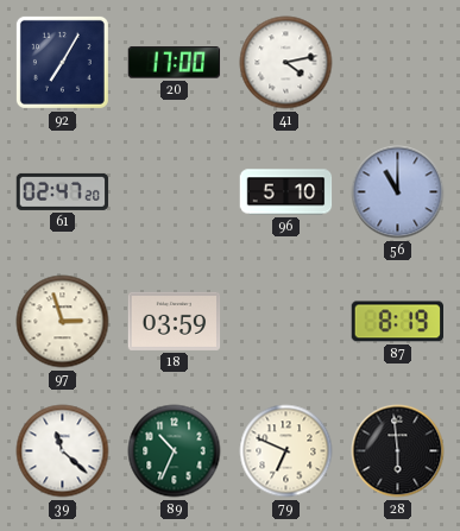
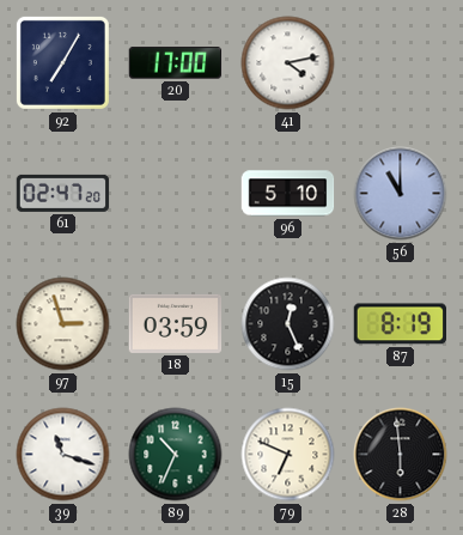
15: none -> 12:26 (288, 324)
39: 11:22 -> 11:18 (63, 455)
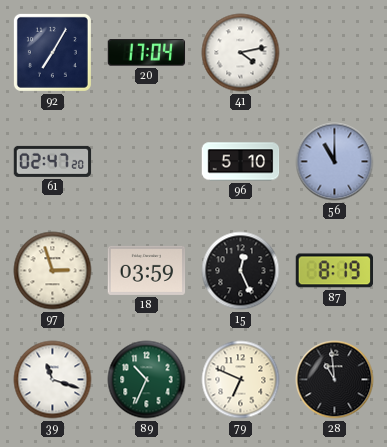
20: 17:00 -> 17:04 (147, 53)
28: 5:59 -> 10:59 (335, 380)
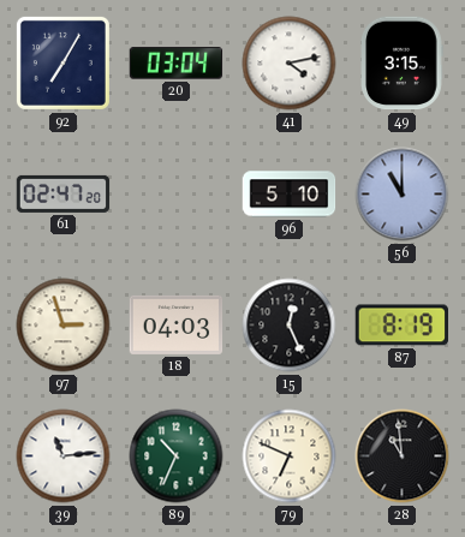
20: 17:04 -> 03:04 (177, 64)
49: none -> 3:15 (403, 64)
18: 03:59 -> 04:03 (177, 324)
39: 11:18 -> 11:14 (64, 457)
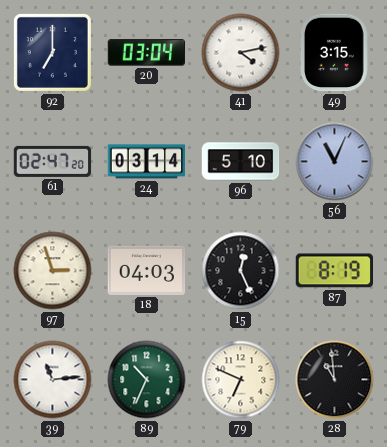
92: 7:05 -> 7:00 (52, 52)
24: none -> 03:14 (147, 162)
56: 11:00 -> 11:04 (335, 162)
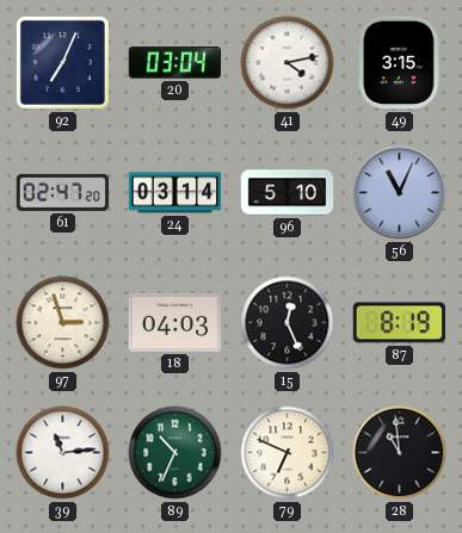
92: 7:00 -> 7:04 (62, 62)
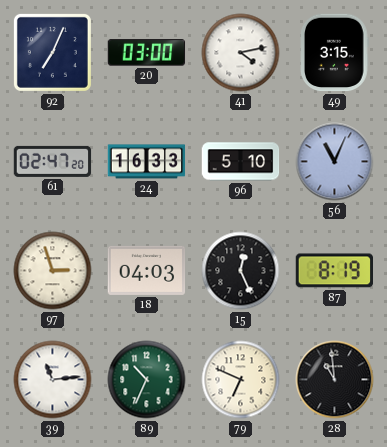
20: 03:04 -> 03:00 (147, 53)
24: 03:14 -> 16:33 (147, 162)
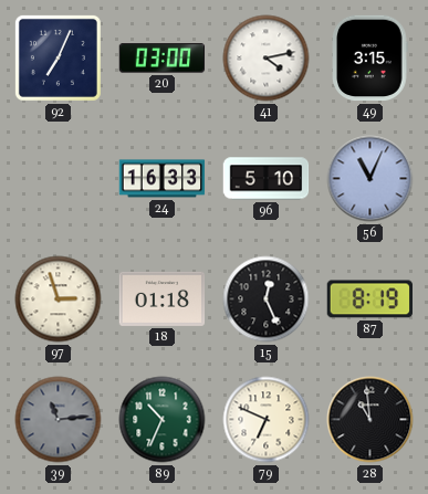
61: 02:47 -> none (53, 161)
18: 04:03 -> 01:18 (163, 298)
39 dial: white -> grey (59, 420)
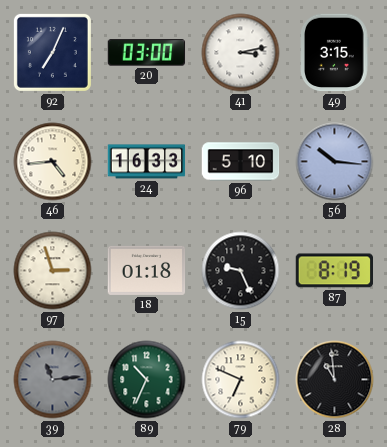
41: 4:13 -> 3:13 (241, 53)
46: none -> 4:44 (53, 162)
56: 11:04 -> 10:16 (335, 162)
15: 12:26 -> 9:26 (241, 271)
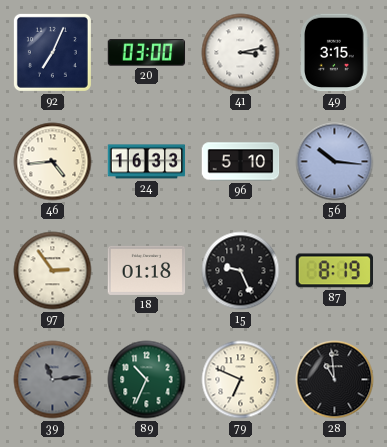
97: 2:57 -> 2:54 (53, 271)
